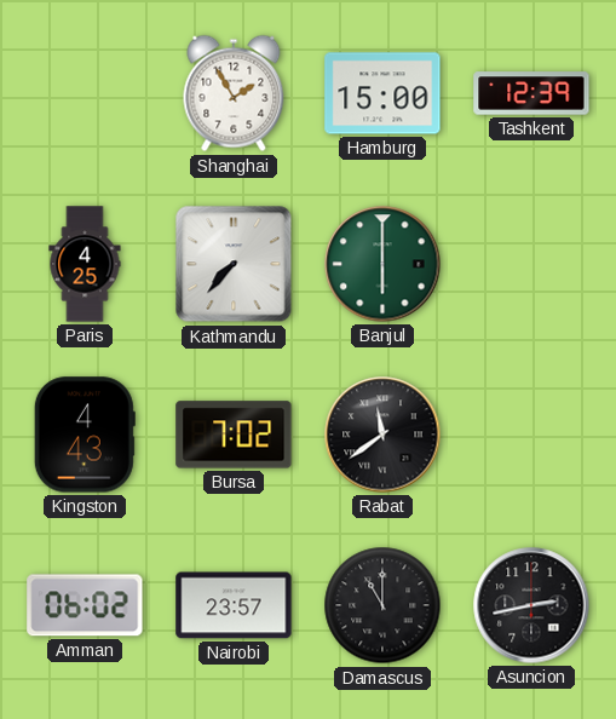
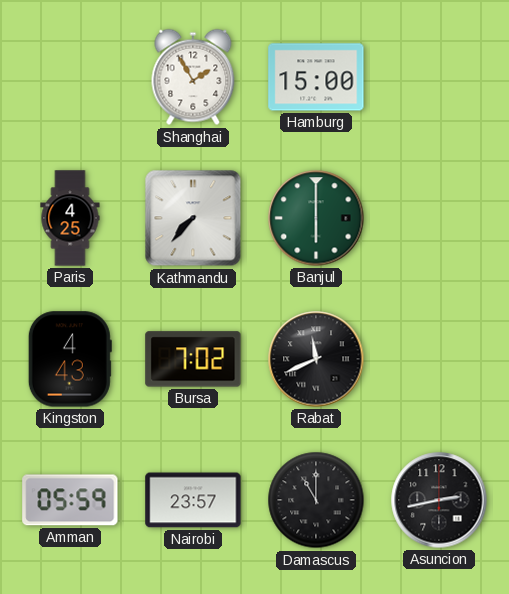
Tashkent: 12:39 -> none (531, 93)
Rabat: 11:39 -> 11:41 (316, 359)
Amman: 06:02 -> 05:59 (70, 500)
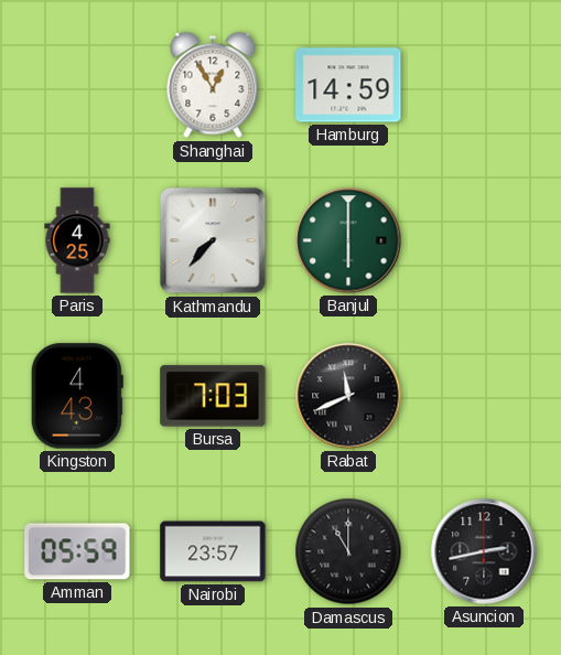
Shanghai: 1:55 -> 12:55 (213, 85)
Hamburg: 15:00 -> 14:59 (348, 85)
Bursa: 7:02 -> 7:03 (213, 396)
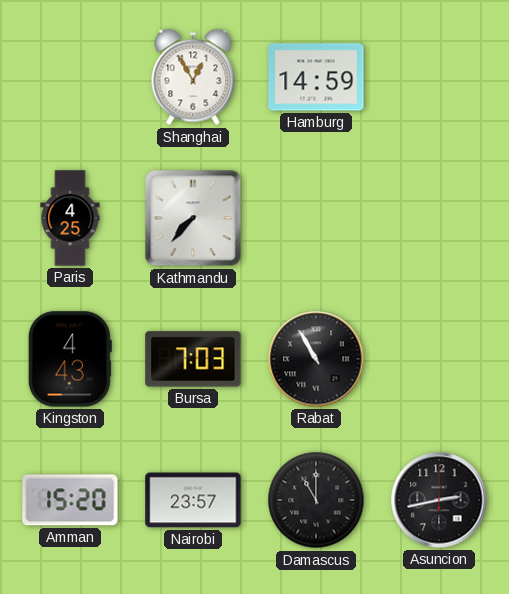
Banjul: 6:00 -> none (348, 240)
Rabat: 11:41 -> 10:55 (316, 359)
Amman: 05:59 -> 15:20 (70, 500)
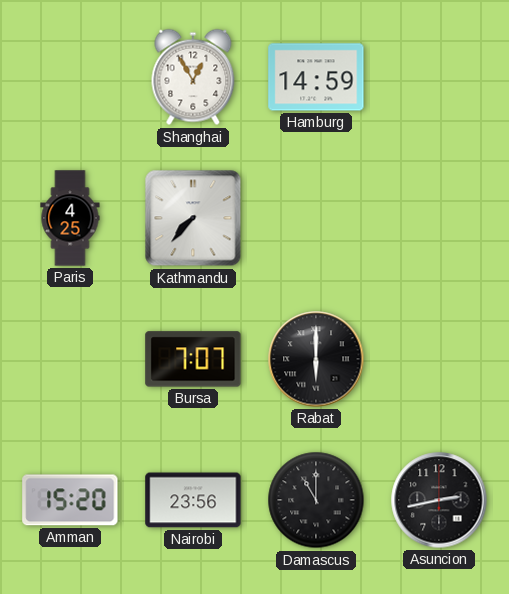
Kingston: 4:43 -> none (70, 359)
Bursa: 7:03 -> 7:07 (193, 359)
Rabat: 10:55 -> 6:00 (316, 359)
Nairobi: 23:57 -> 23:56 (193, 500)
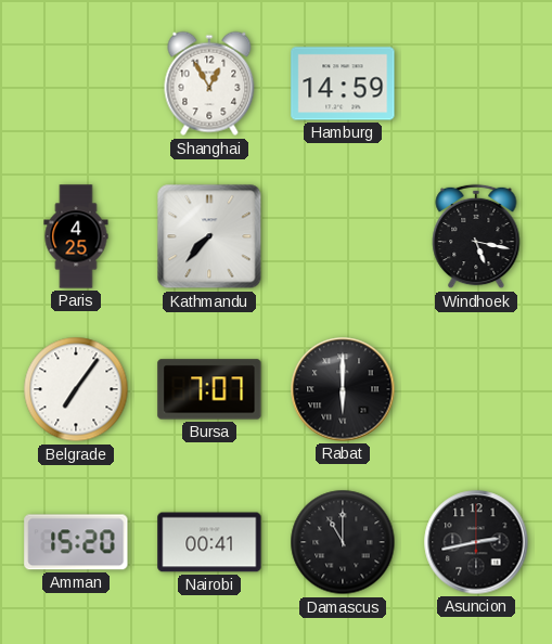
Windhoek: none -> 5:17 (476, 236)
Belgrade: none -> 7:06 (76, 389)
Nairobi: 23:56 -> 00:41 (209, 542)
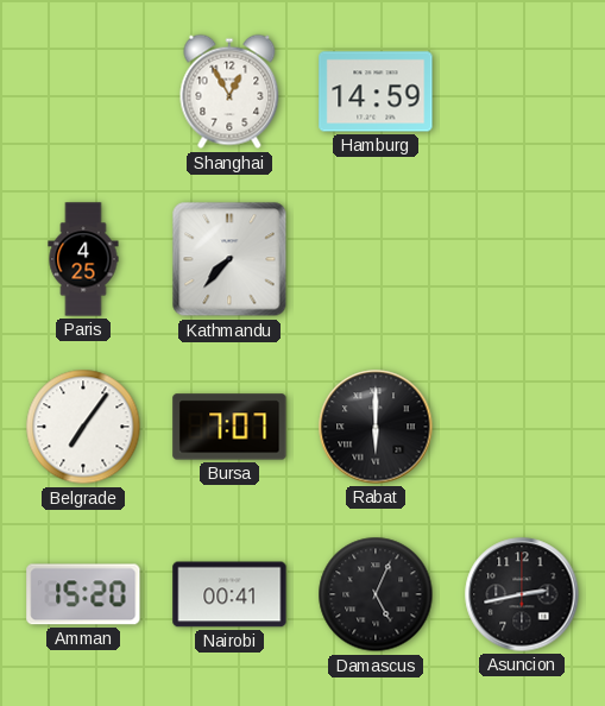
Windhoek: 5:17 -> none (476, 236)
Damascus: 11:00 -> 5:04 (376, 594)
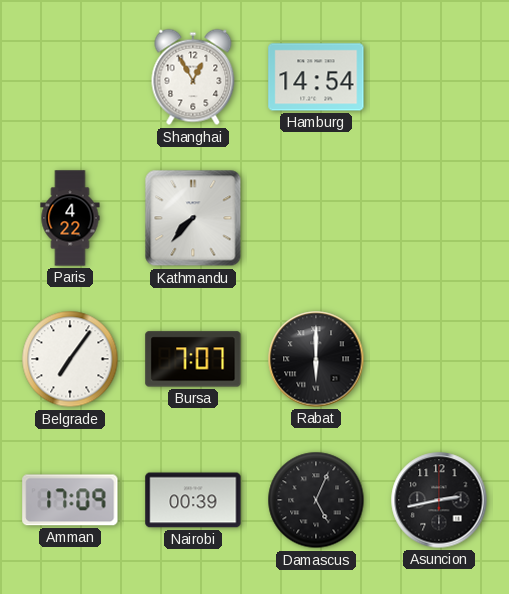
Hamburg: 14:59 -> 14:54 (316, 77)
Paris: 4:25 -> 4:22 (70, 218)
Amman: 15:20 -> 17:09 (70, 500)
Nairobi: 00:41 -> 00:39 (193, 500)
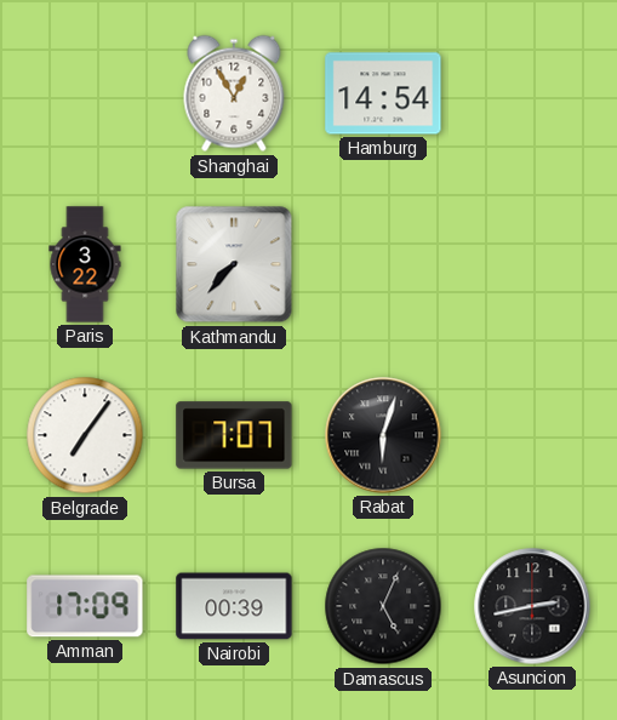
Paris: 4:22 -> 3:22 (85, 264)
Rabat: 6:00 -> 6:03 (383, 435)
